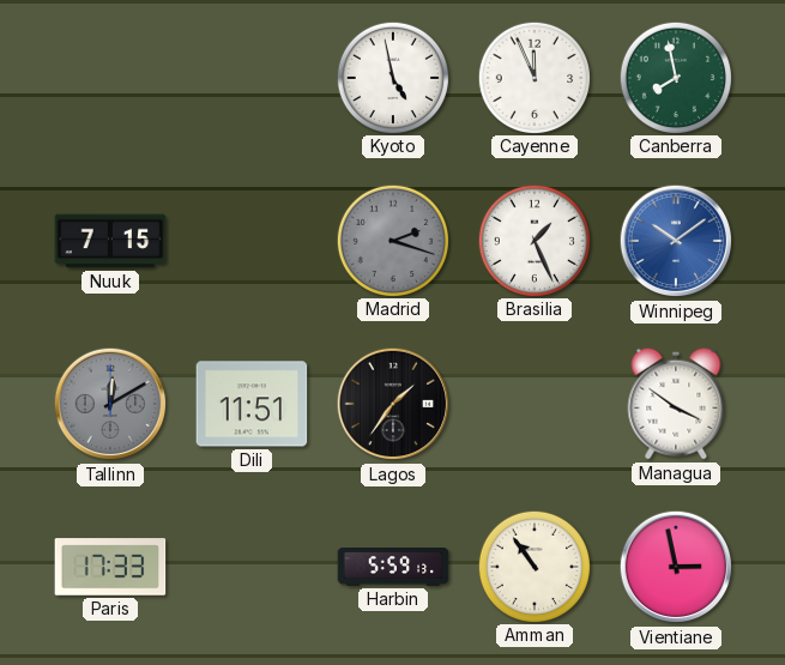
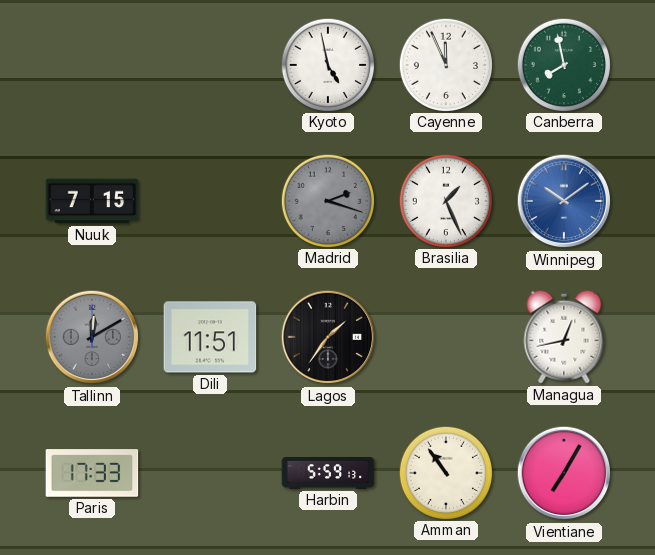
Managua: 3:51 -> 12:43 (564, 337)
Vientiane: 2:58 -> 7:05 (564, 473)
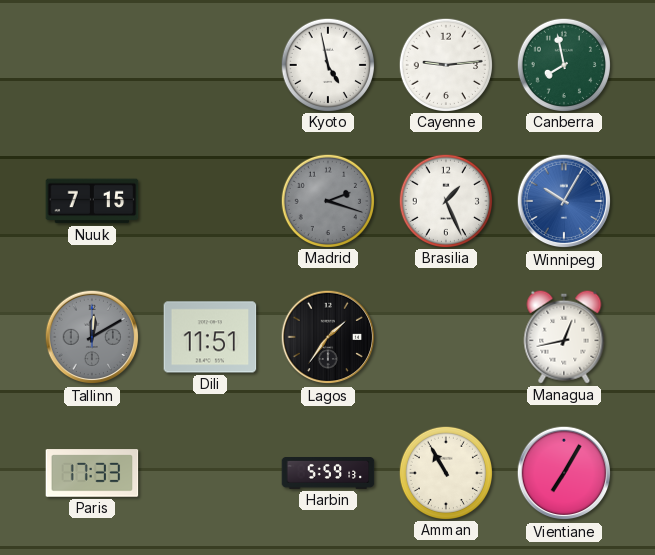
Cayenne: 11:56 -> 9:14 (445, 64)
Winnipeg: 10:09 -> 10:05 (564, 201)
Amman: 10:54 -> 10:55 (445, 472)
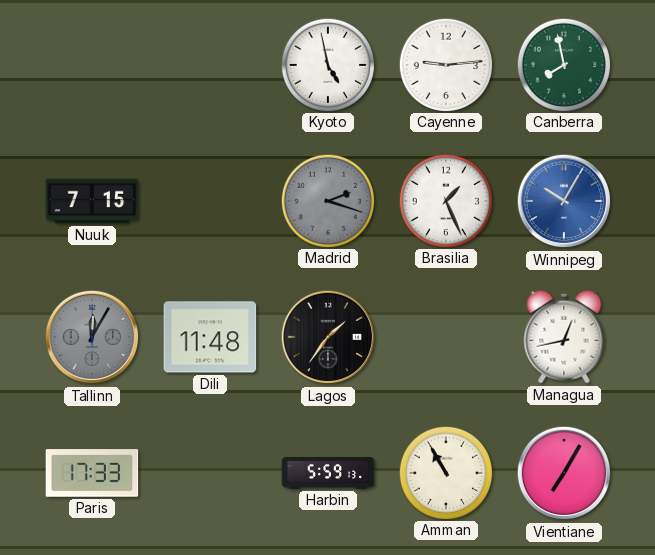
Tallinn: 12:10 -> 12:05 (92, 337)
Dili: 11:51 -> 11:48 (210, 337)
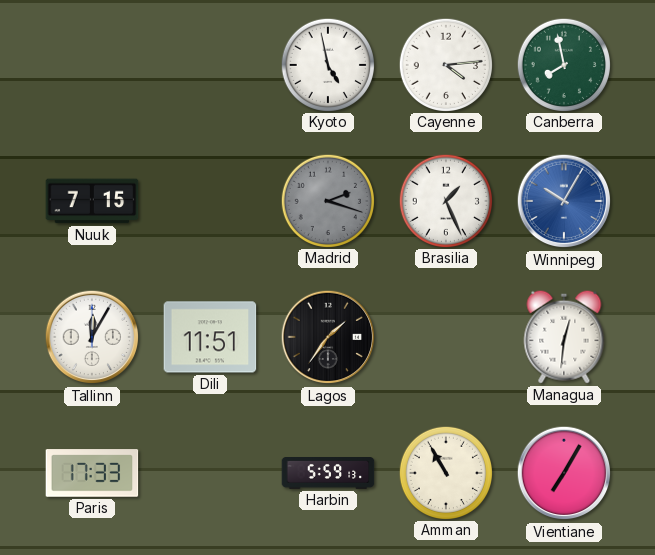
Cayenne: 9:14 -> 4:14 (445, 64)
Tallinn dial: grey -> white (92, 337)
Dili: 11:48 -> 11:51 (210, 337)
Managua: 12:43 -> 12:31 (564, 337)
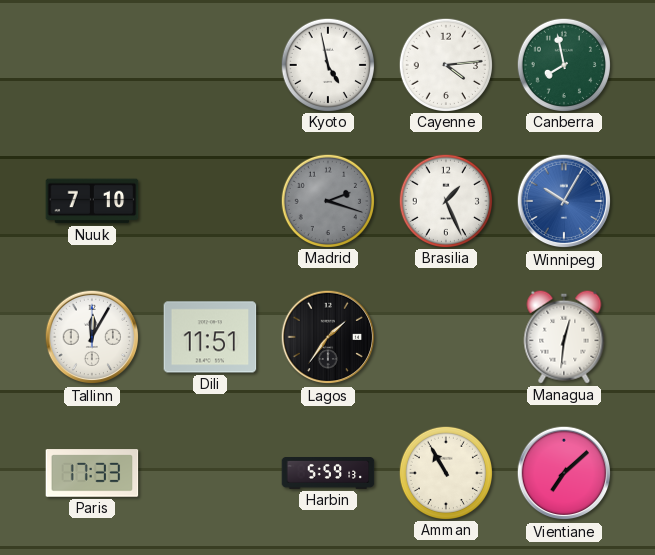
Nuuk: 7:15 -> 7:10 (92, 201)
Vientiane: 7:05 -> 7:08 (564, 473)
